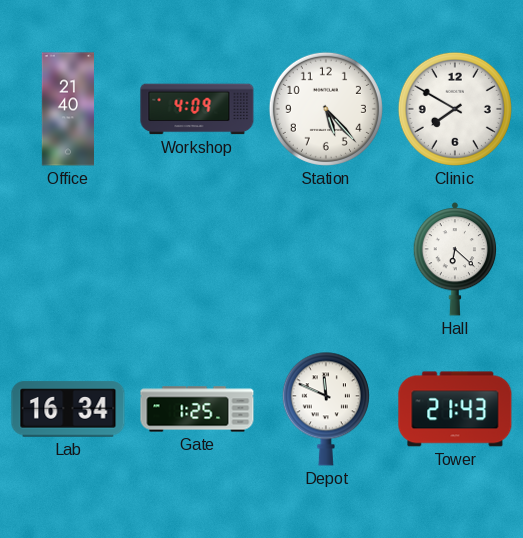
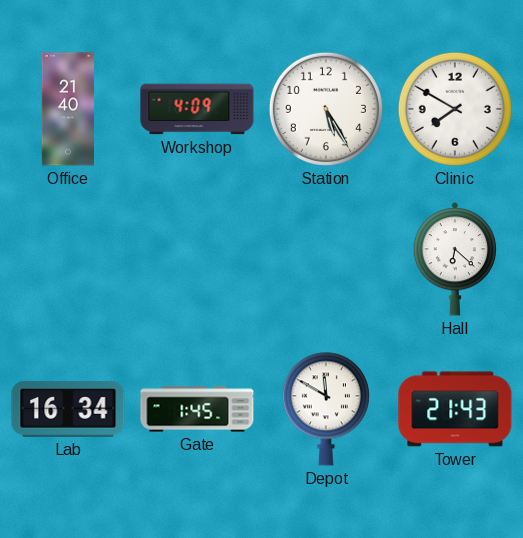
Station: 5:23 -> 5:25 (326, 109)
Gate: 1:25 -> 1:45 (197, 409)
Depot: 11:49 -> 11:50 (326, 409)
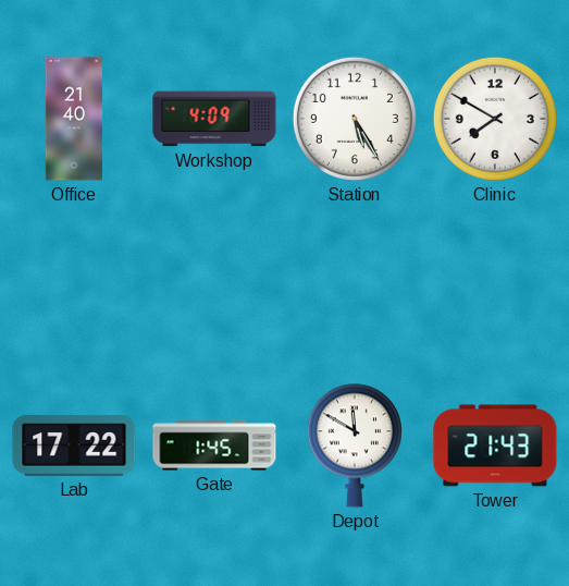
Hall: 6:22 -> none (455, 259)
Lab: 16:34 -> 17:22 (74, 445)
